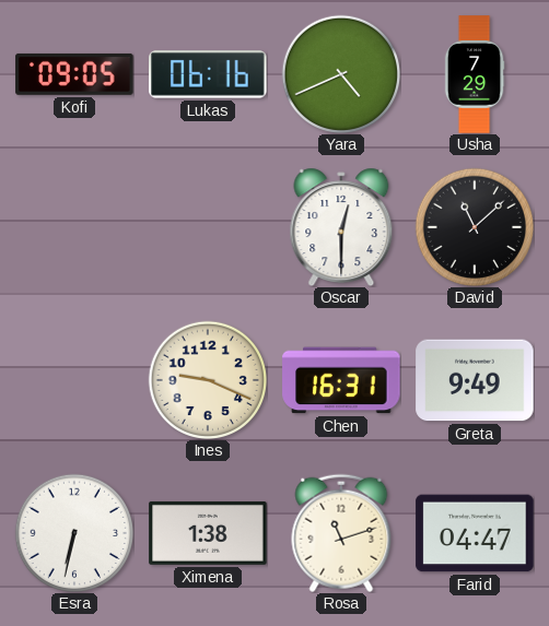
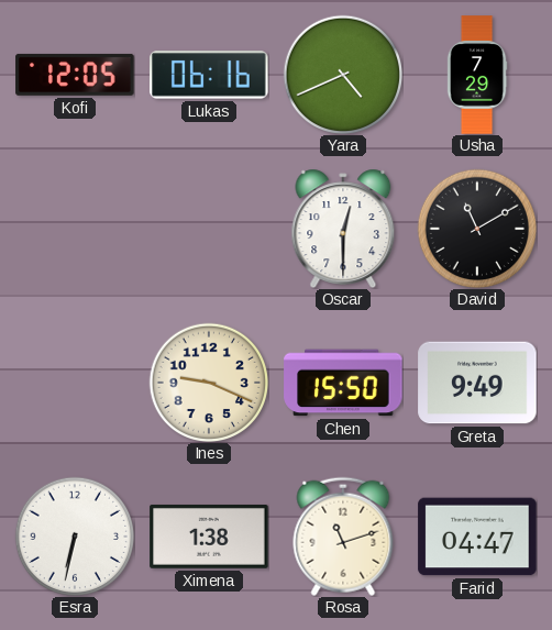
Kofi: 09:05 -> 12:05 (75, 75)
David: 11:08 -> 11:10 (477, 228)
Chen: 16:31 -> 15:50 (343, 383)
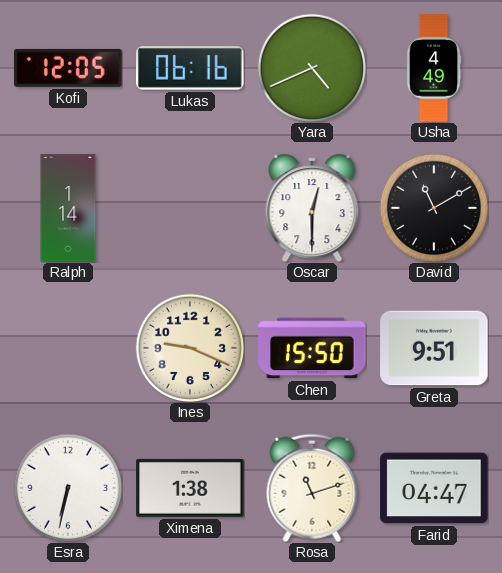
Usha: 7:29 -> 4:49 (434, 68)
Ralph: none -> 1:14 (68, 208)
Greta: 9:49 -> 9:51 (434, 348)
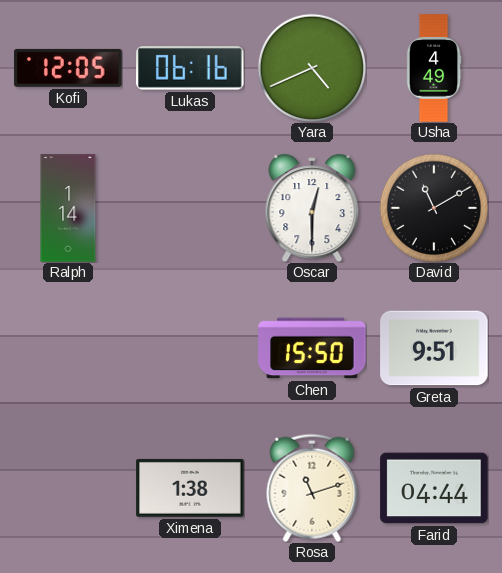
Ines: 9:19 -> none (190, 347)
Esra: 6:32 -> none (68, 487)
Farid: 04:47 -> 04:44 (434, 488)
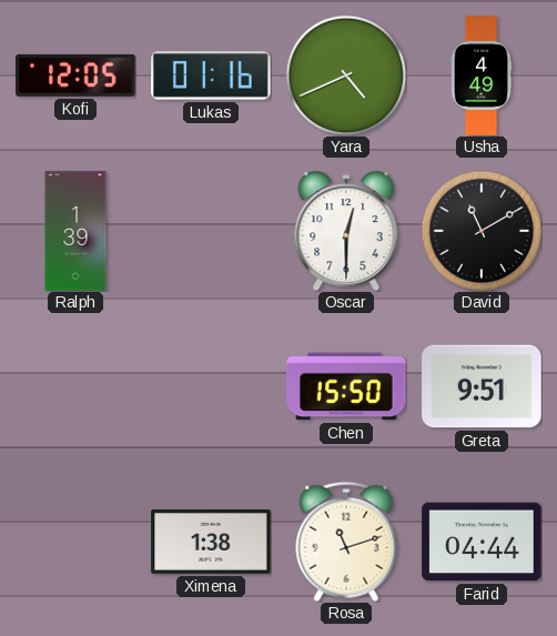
Lukas: 06:16 -> 01:16 (211, 75)
Ralph: 1:14 -> 1:39 (75, 231)
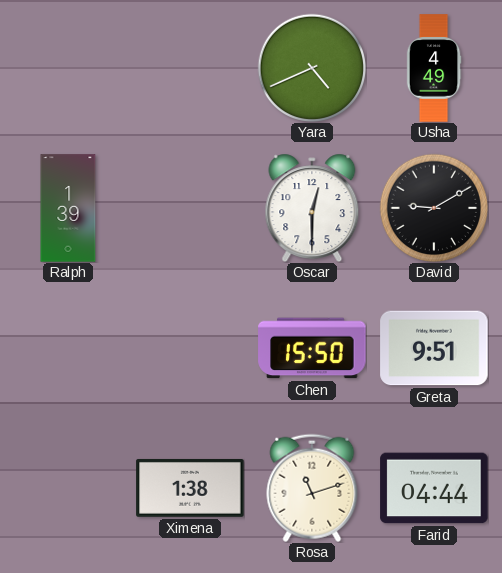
Kofi: 12:05 -> none (75, 75)
Lukas: 01:16 -> none (211, 75)
David: 11:10 -> 9:10 (434, 207)
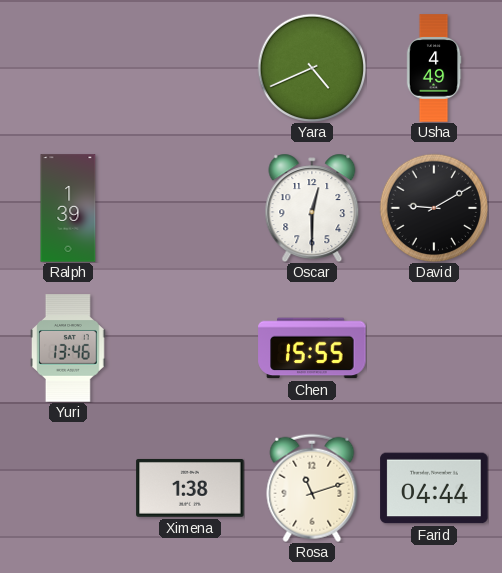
Yuri: none -> 13:46 (69, 348)
Chen: 15:50 -> 15:55 (312, 348)
Greta: 9:51 -> none (434, 348)
